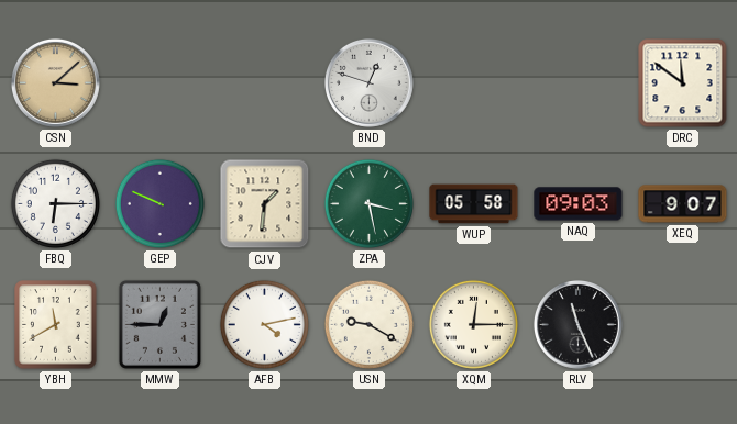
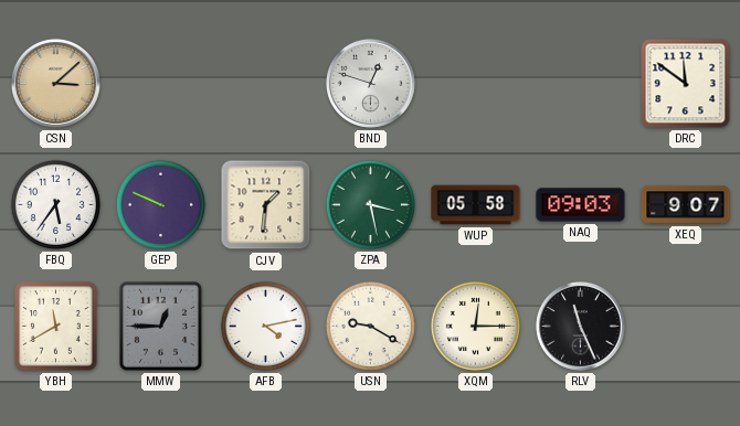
FBQ: 6:15 -> 5:36 (55, 204)
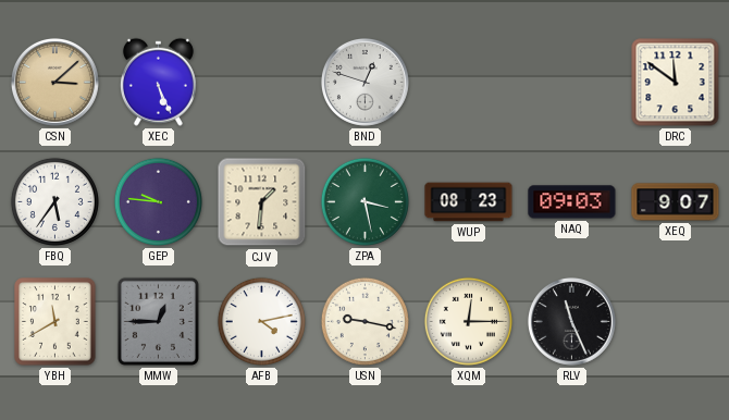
XEC: none -> 5:26 (158, 82)
GEP: 9:49 -> 9:46 (158, 201)
WUP: 05:58 -> 08:23 (469, 202)
USN: 9:20 -> 9:17 (364, 321)
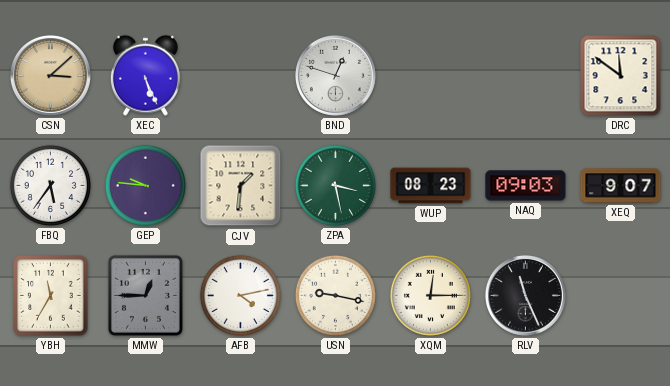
YBH: 11:40 -> 11:35 (51, 296)
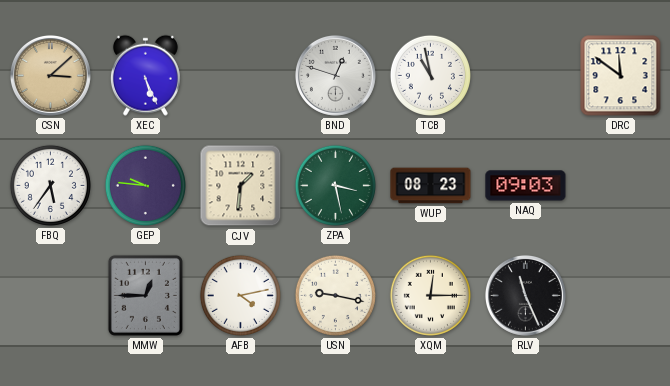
TCB: none -> 10:58 (430, 75)
XEQ: 9:07 -> none (621, 186)
YBH: 11:35 -> none (51, 296)
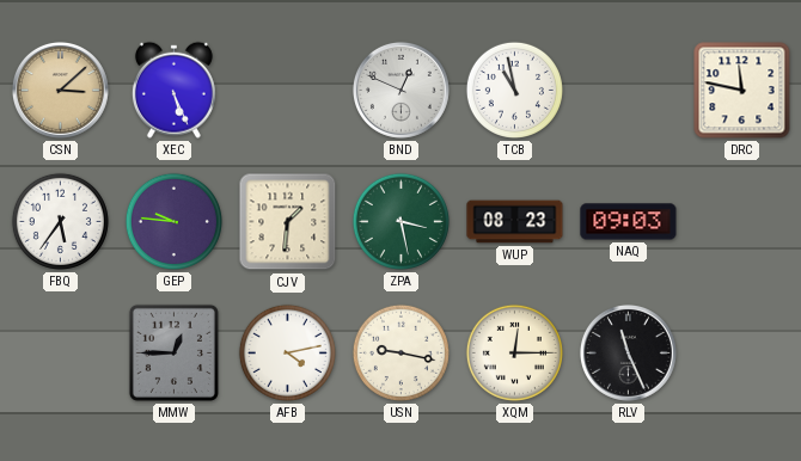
BND: 12:48 -> 12:49 (400, 90)
DRC: 11:51 -> 11:47 (742, 91)
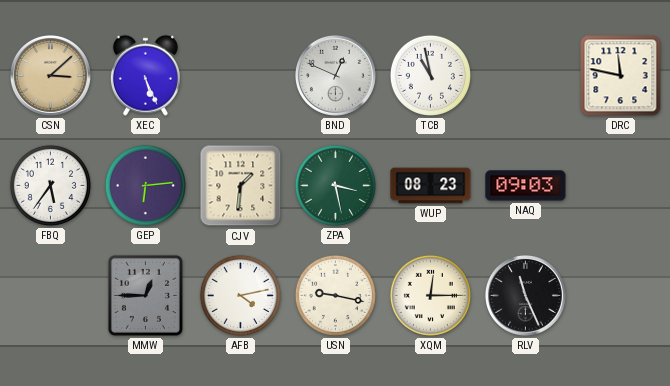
GEP: 9:46 -> 6:14 (145, 185)
